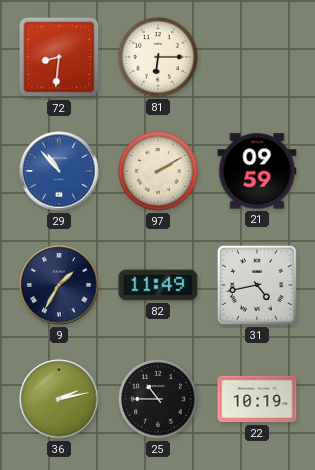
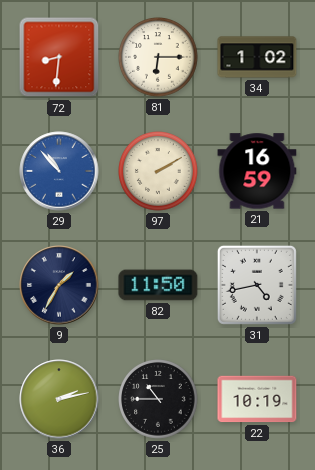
34: none -> 1:02 (257, 57)
21: 09:59 -> 16:59 (257, 171)
82: 11:49 -> 11:50 (158, 285)
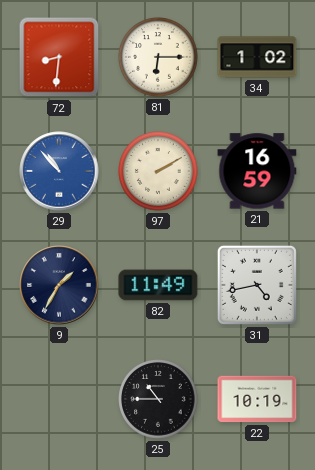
82: 11:50 -> 11:49 (158, 285)
36: 2:13 -> none (59, 399)
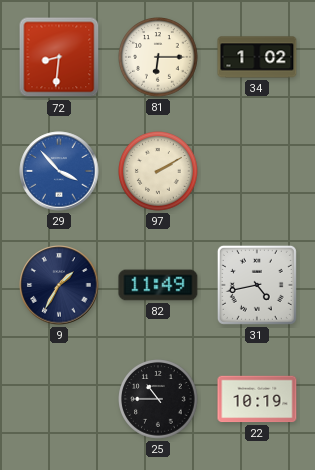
29: 10:53 -> 3:53 (59, 171)
21: 16:59 -> none (257, 171)
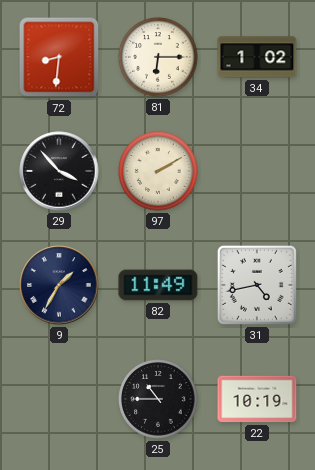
29 dial: blue -> black (59, 171)
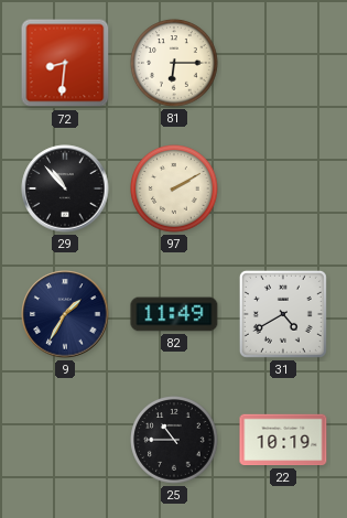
34: 1:02 -> none (257, 57)
29: 3:53 -> 10:53 (65, 188)
31: 4:43 -> 4:40 (283, 314)
